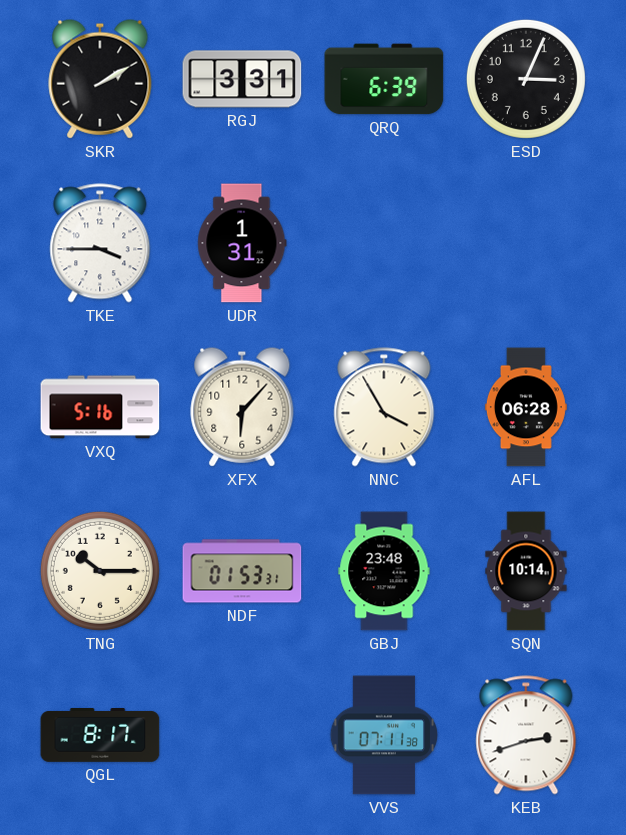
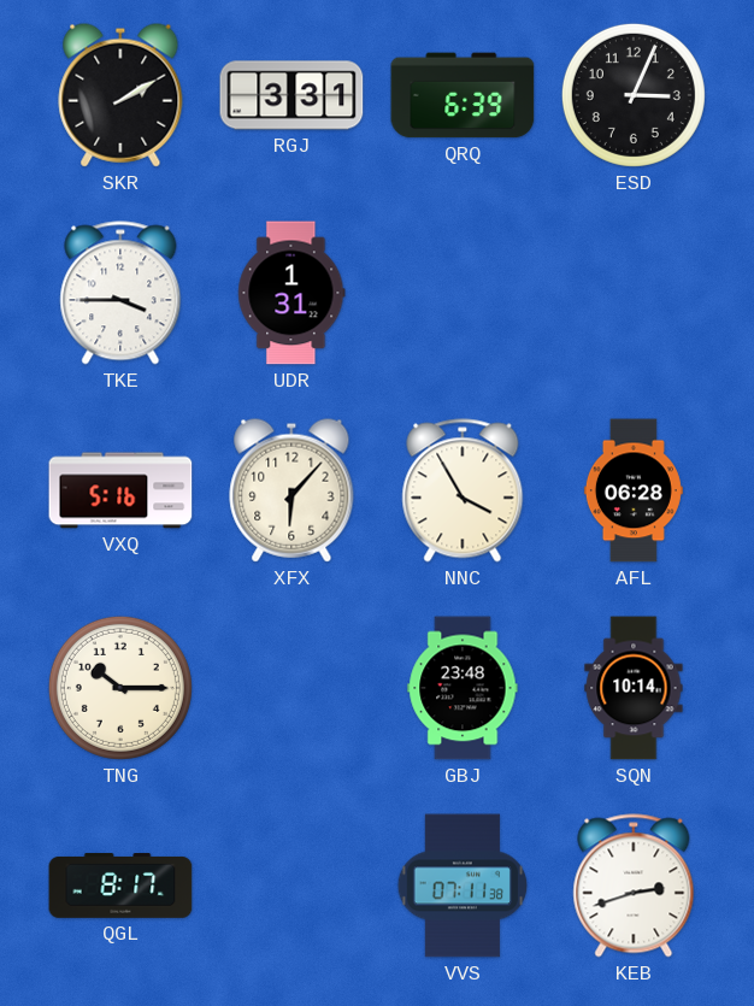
NDF: 01:53 -> none (242, 571)
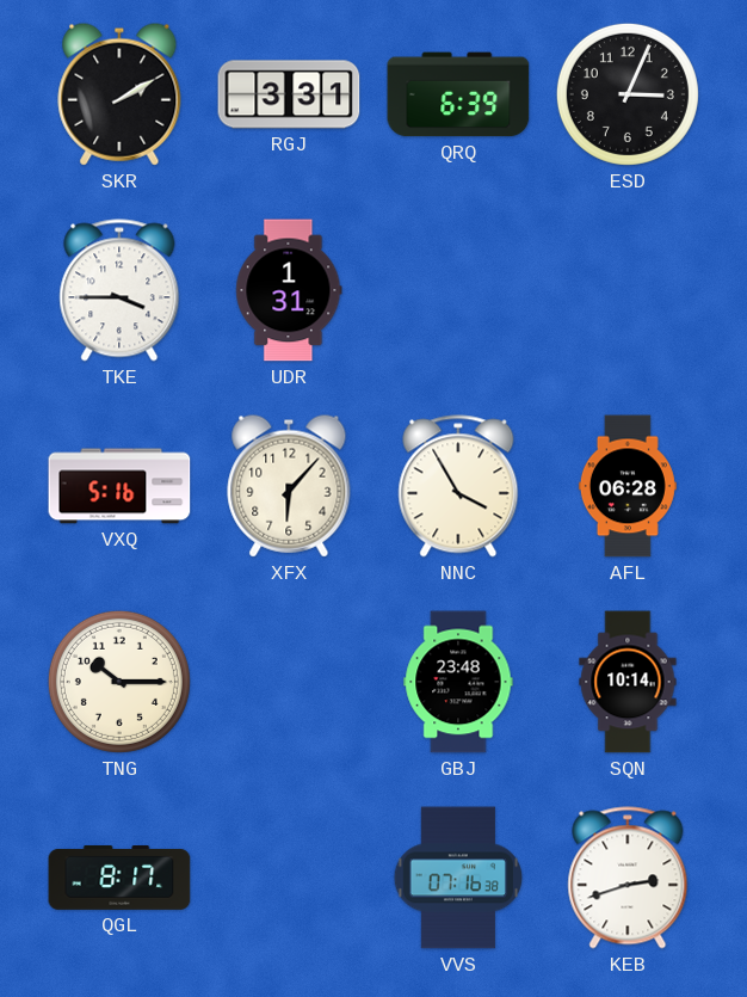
VVS: 07:11 -> 07:16 (457, 878)
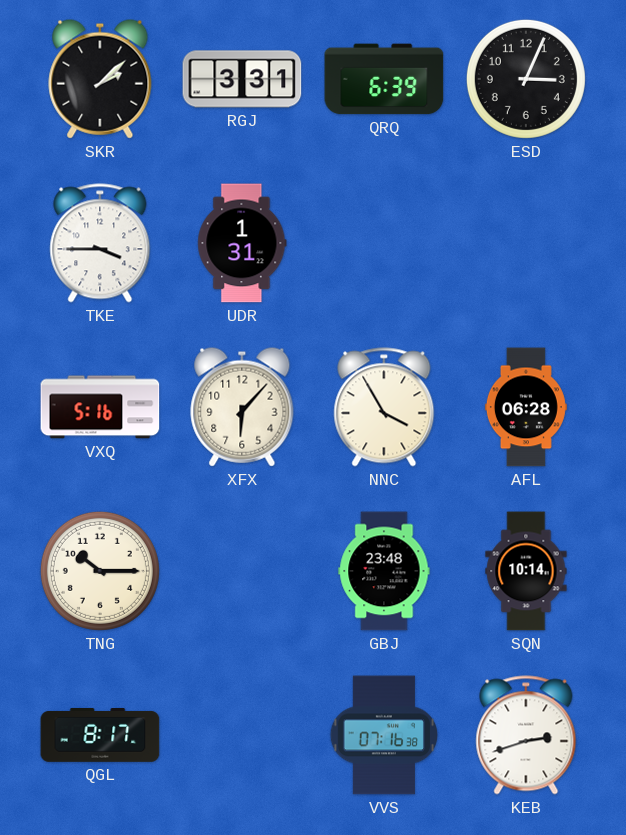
SKR: 2:10 -> 2:08 (100, 79)
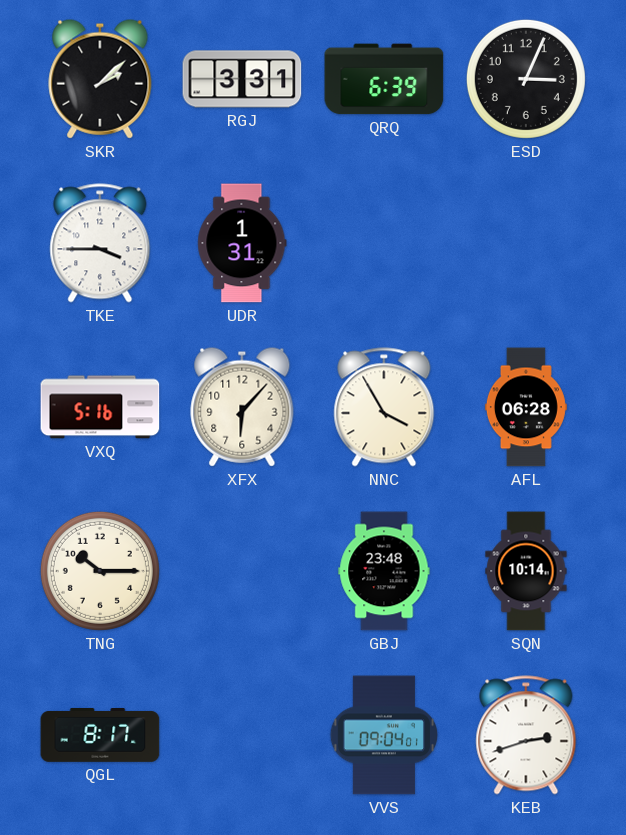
VVS: 07:16 -> 09:04 (383, 735)
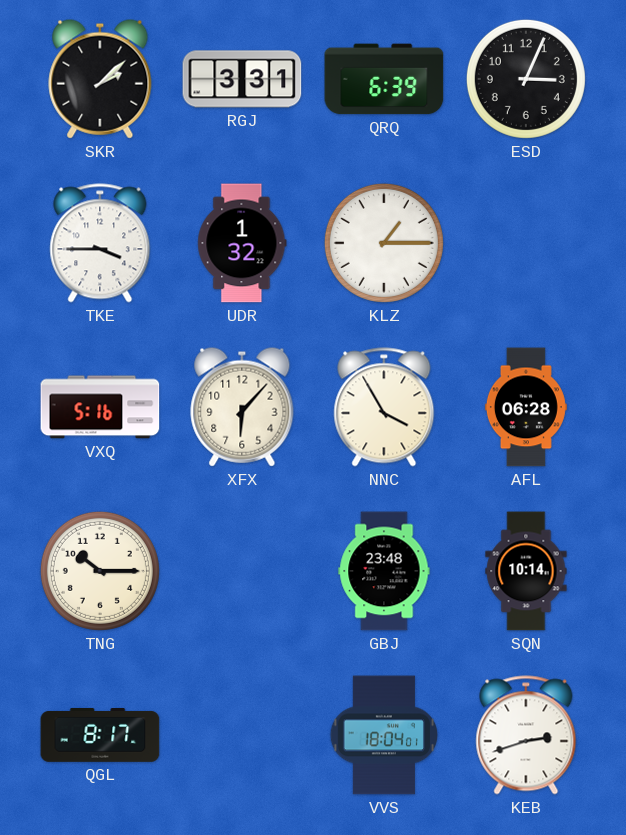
UDR: 1:31 -> 1:32 (242, 243)
KLZ: none -> 1:15 (384, 243)
VVS: 09:04 -> 18:04 (383, 735)
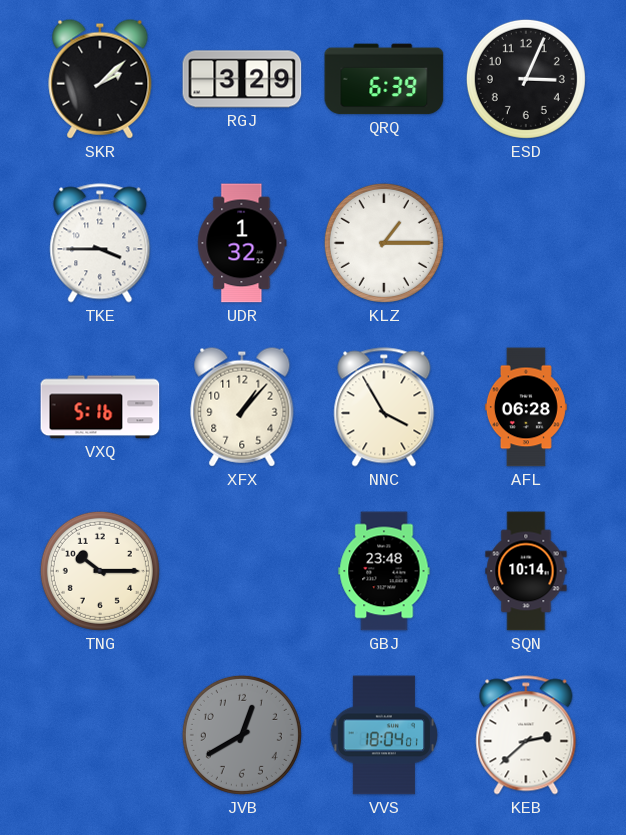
RGJ: 3:31 -> 3:29 (242, 79)
XFX: 6:07 -> 1:07 (242, 407)
QGL: 8:17 -> none (100, 736)
JVB: none -> 12:40 (242, 735)
KEB: 2:42 -> 2:38 (526, 735)
